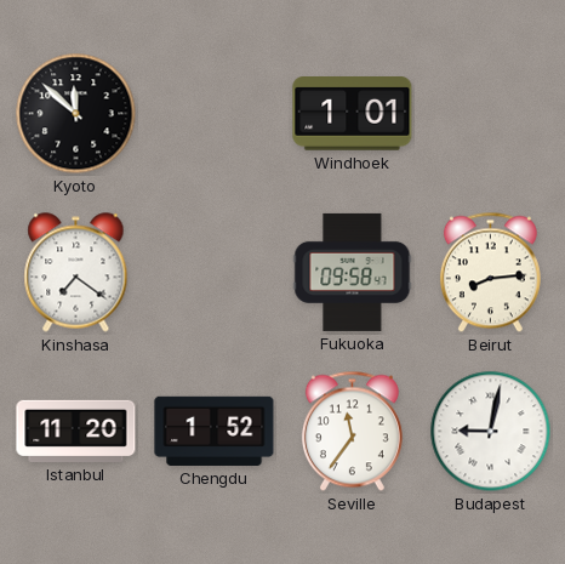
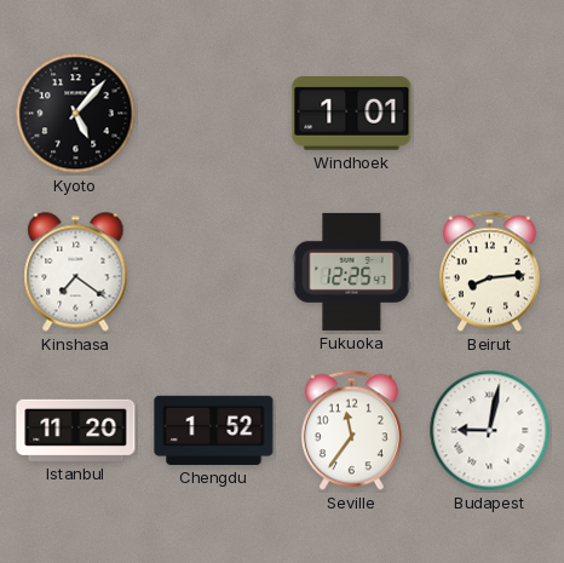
Kyoto: 11:52 -> 5:07 (76, 114)
Fukuoka: 09:58 -> 12:25 (352, 271)
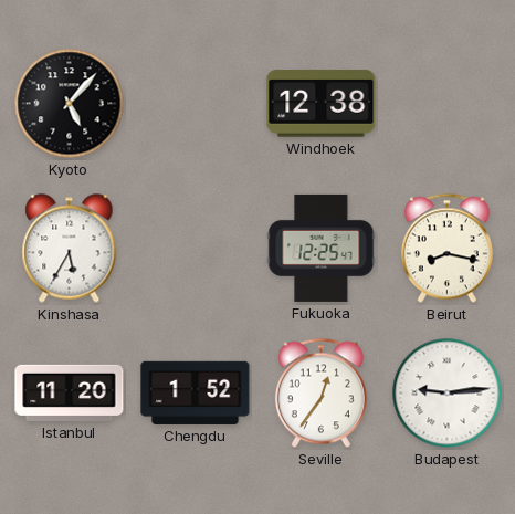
Windhoek: 1:01 -> 12:38 (322, 104)
Kinshasa: 7:21 -> 5:35 (70, 249)
Beirut: 8:14 -> 8:17 (446, 249)
Seville: 11:36 -> 12:36 (320, 394)
Budapest: 9:02 -> 9:14 (448, 394)
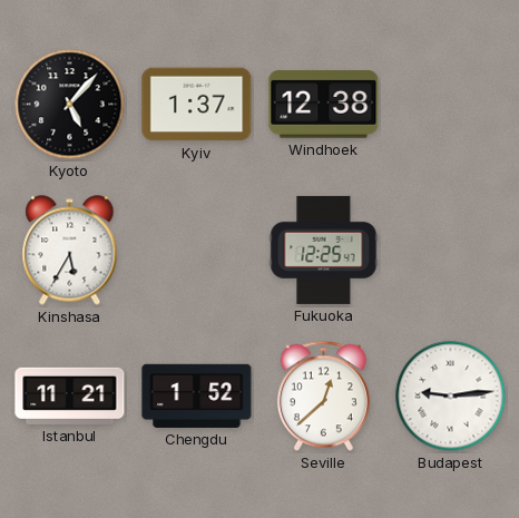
Kyiv: none -> 1:37 (197, 105)
Beirut: 8:17 -> none (446, 249)
Istanbul: 11:20 -> 11:21 (70, 395)
Seville: 12:36 -> 12:38 (323, 397)
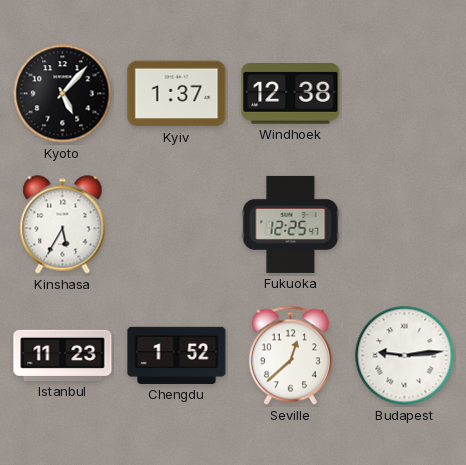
Istanbul: 11:21 -> 11:23 (63, 355)
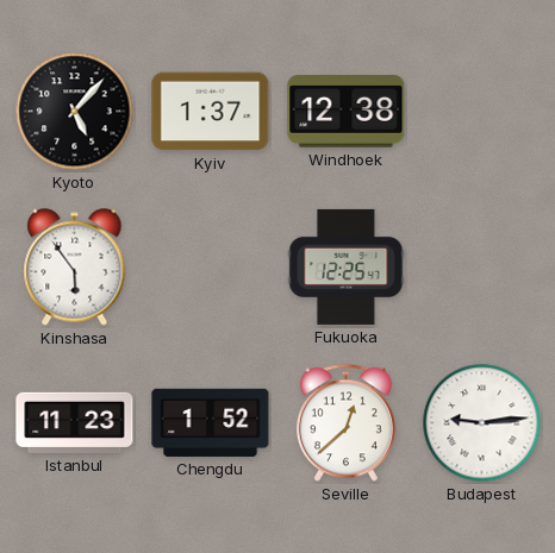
Kinshasa: 5:35 -> 5:54 (75, 268)
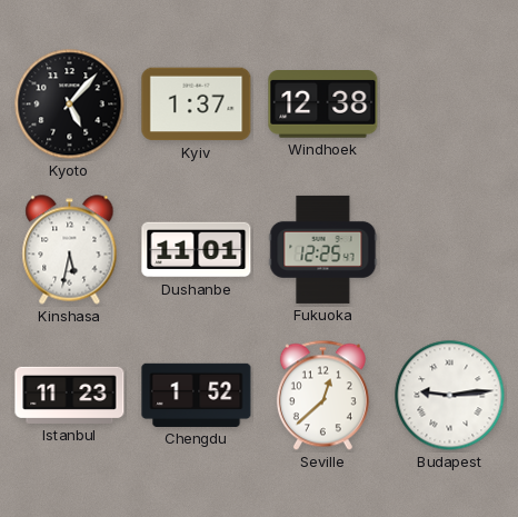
Kinshasa: 5:54 -> 5:32 (70, 250)
Dushanbe: none -> 11:01 (197, 250)
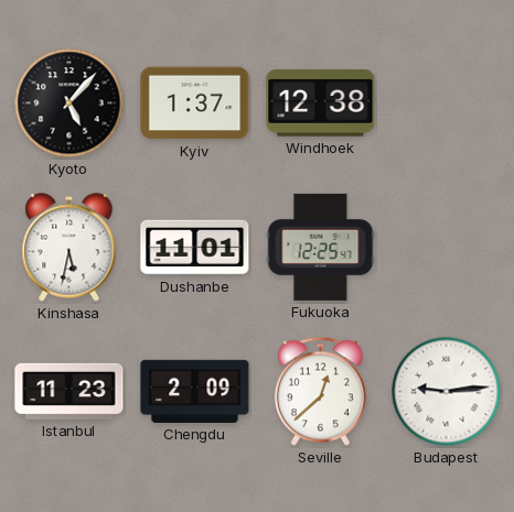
Chengdu: 1:52 -> 2:09 (195, 391)
